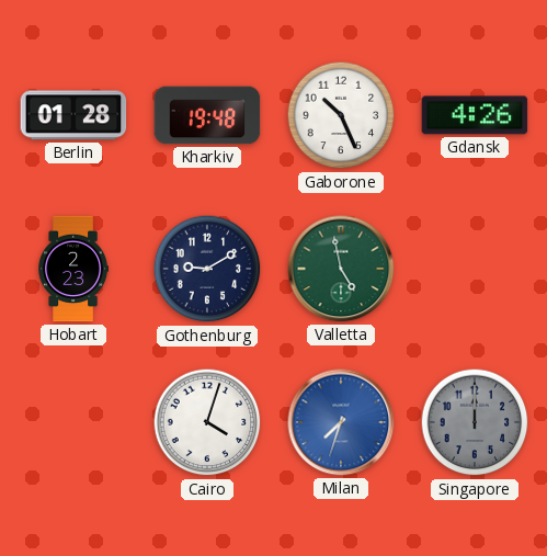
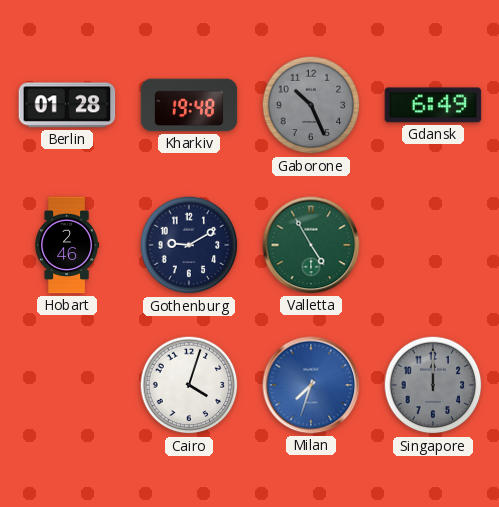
Gaborone dial: white -> grey (311, 105)
Gdansk: 4:26 -> 6:49 (433, 105)
Hobart: 2:23 -> 2:46 (67, 245)
Valletta: 4:58 -> 4:55 (311, 245)
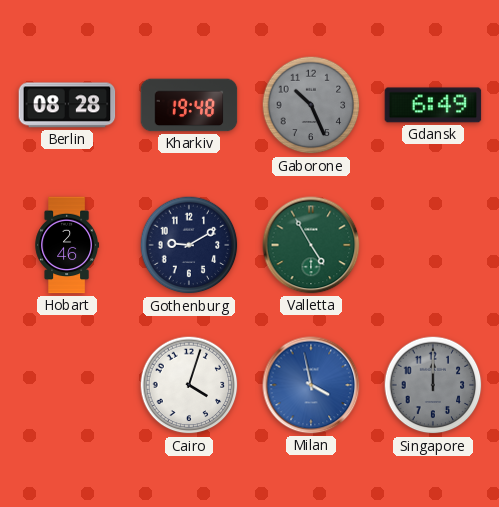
Berlin: 01:28 -> 08:28 (67, 105)
Milan: 7:33 -> 3:58 (311, 385)
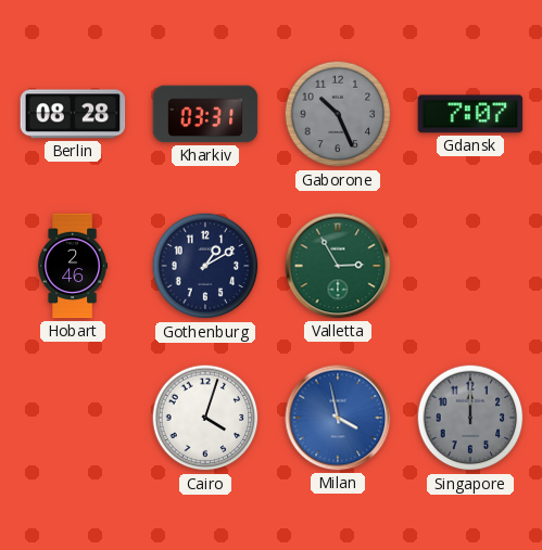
Kharkiv: 19:48 -> 03:31 (205, 114)
Gdansk: 6:49 -> 7:07 (470, 114)
Gothenburg: 9:10 -> 1:10 (205, 266)
Valletta: 4:55 -> 2:55 (338, 266)
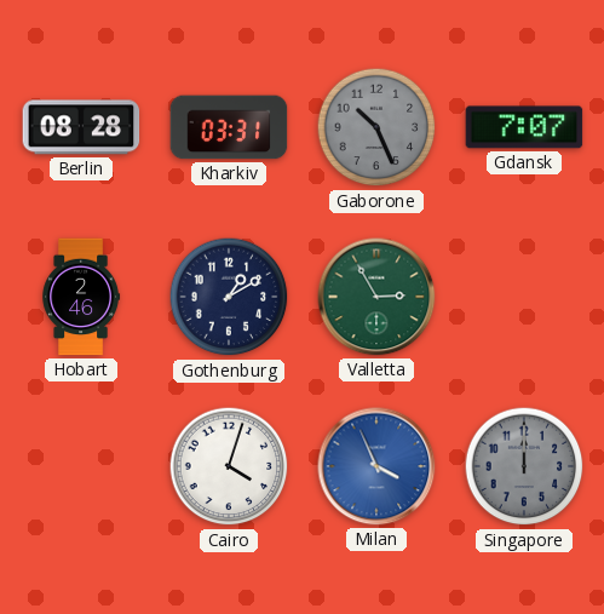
Milan: 3:58 -> 3:56 (376, 466)
